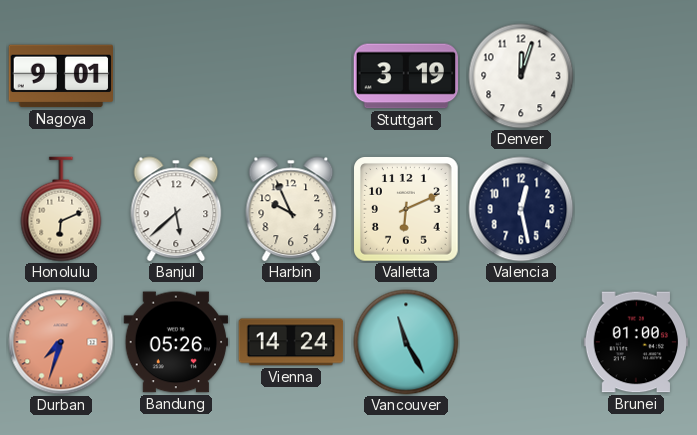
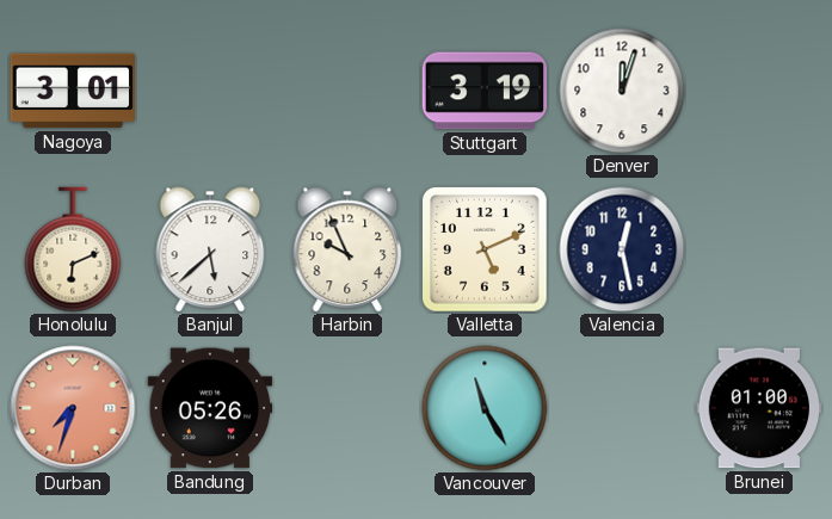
Nagoya: 9:01 -> 3:01 (72, 91)
Valletta: 6:11 -> 5:11 (486, 251)
Vienna: 14:24 -> none (291, 342)
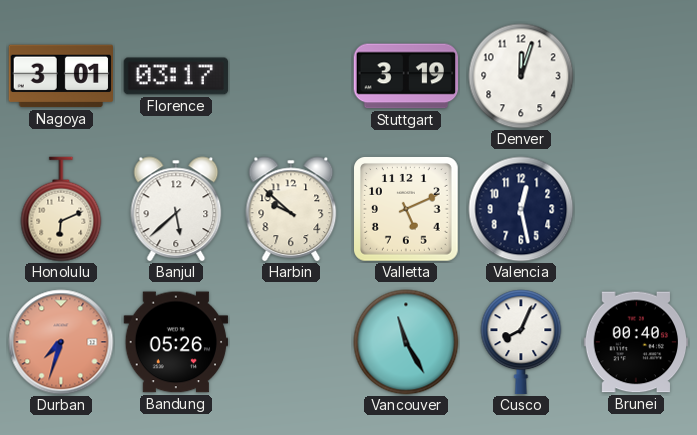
Florence: none -> 03:17 (176, 76)
Harbin: 9:56 -> 9:52 (291, 209)
Cusco: none -> 8:04 (521, 342)
Brunei: 01:00 -> 00:40 (636, 342)
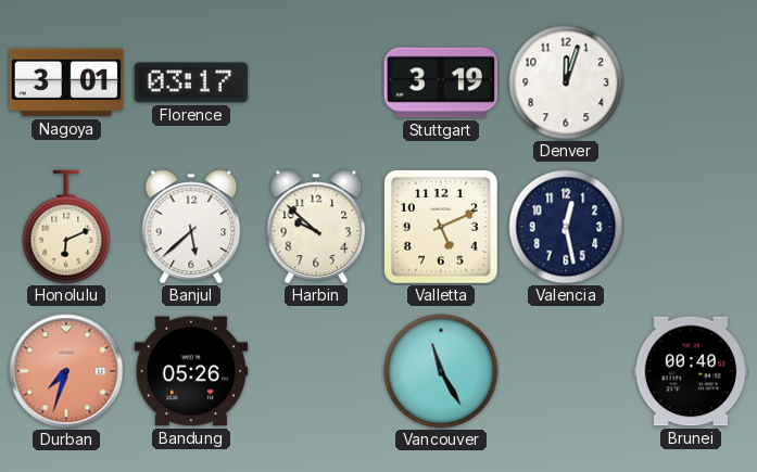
Cusco: 8:04 -> none (521, 342)
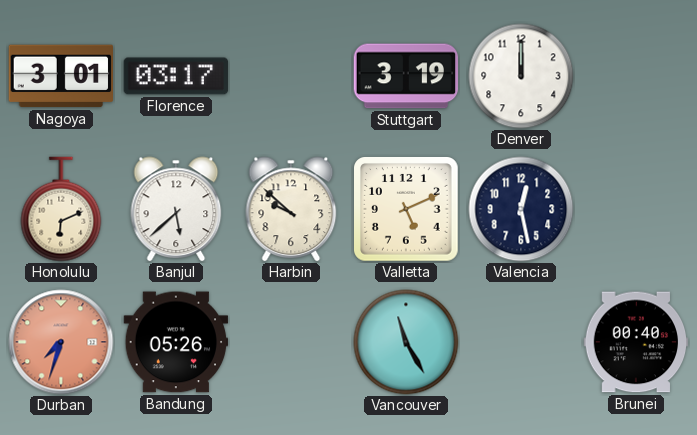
Denver: 12:03 -> 12:00 (521, 76)
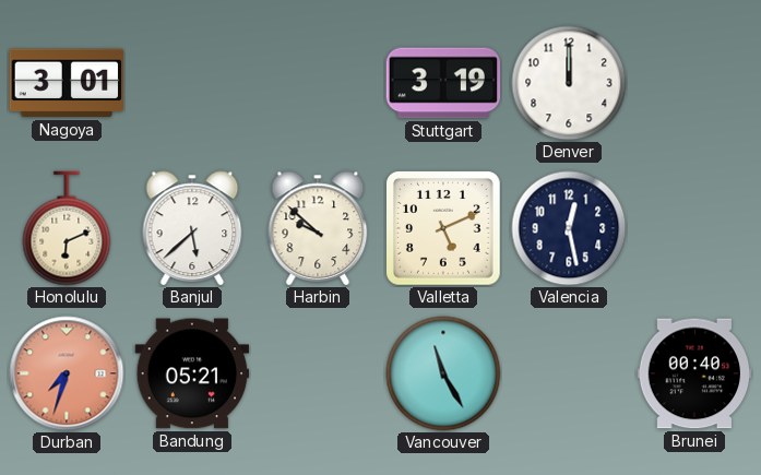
Florence: 03:17 -> none (176, 76)
Bandung: 05:26 -> 05:21 (192, 373)
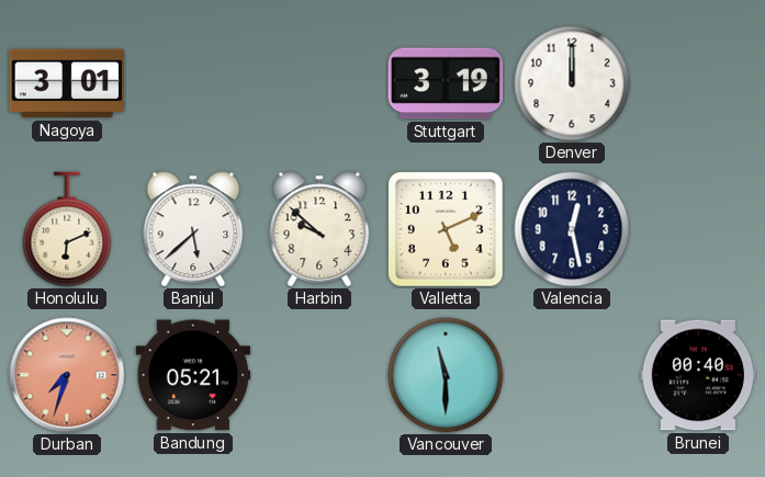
Vancouver: 11:25 -> 11:30 (446, 375)
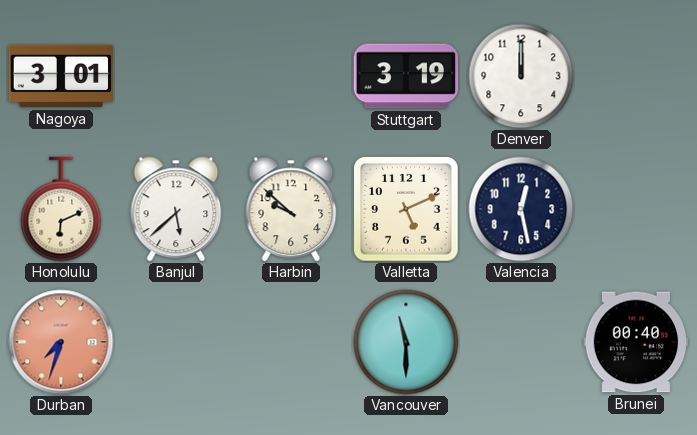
Bandung: 05:21 -> none (193, 375)
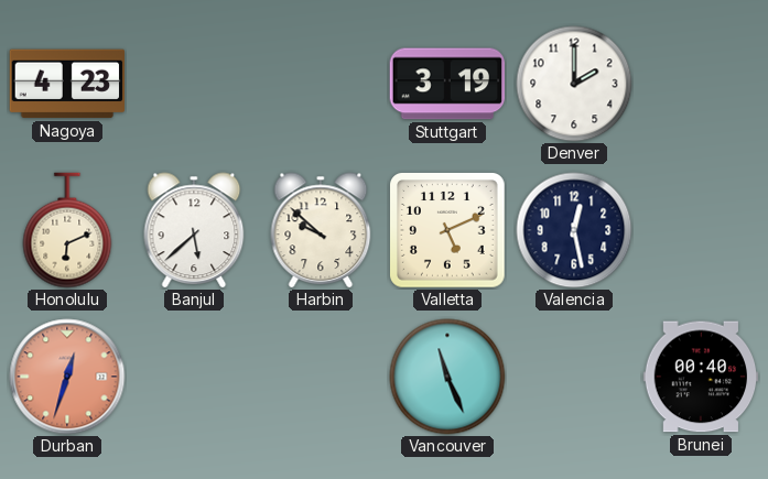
Nagoya: 3:01 -> 4:23 (66, 84)
Denver: 12:00 -> 2:00 (574, 84)
Durban: 7:33 -> 12:33 (67, 377)
Vancouver: 11:30 -> 11:26 (447, 377)
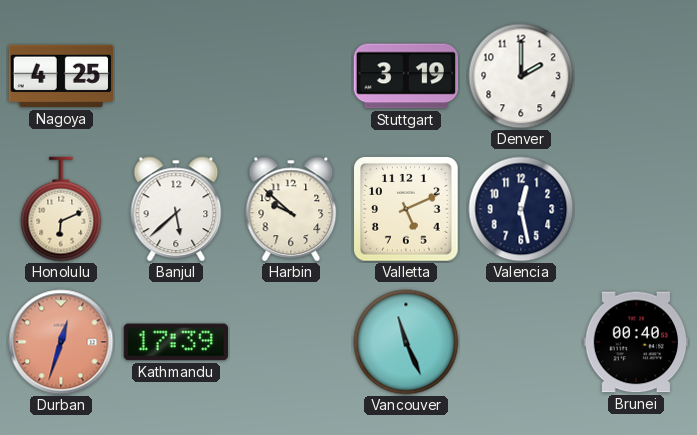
Nagoya: 4:23 -> 4:25 (60, 76)
Kathmandu: none -> 17:39 (175, 342)
